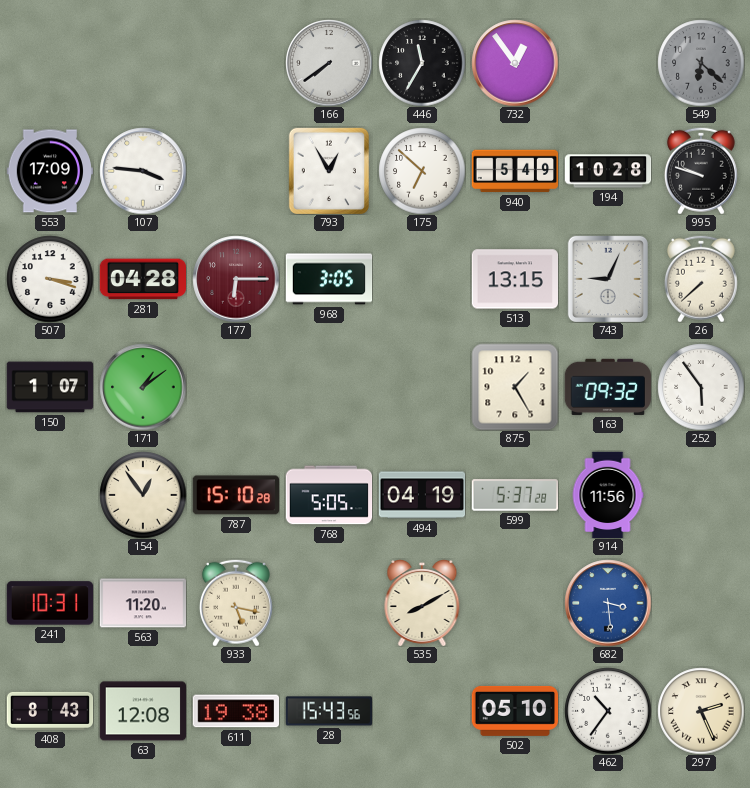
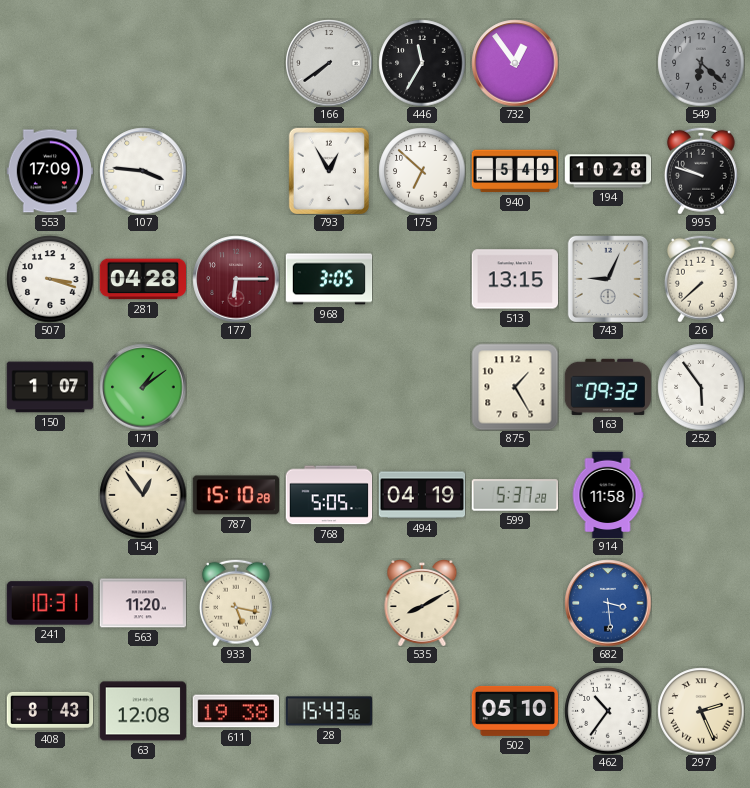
914: 11:56 -> 11:58 (608, 495)
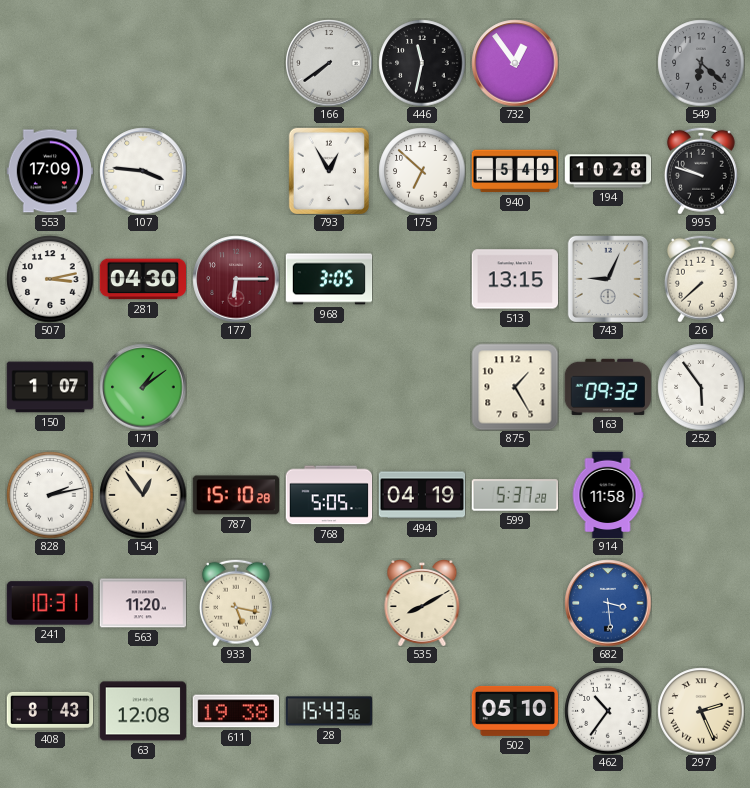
446: 11:35 -> 11:32 (422, 63)
507: 3:18 -> 3:13 (50, 279)
281: 04:28 -> 04:30 (142, 279)
828: none -> 2:13 (50, 495)
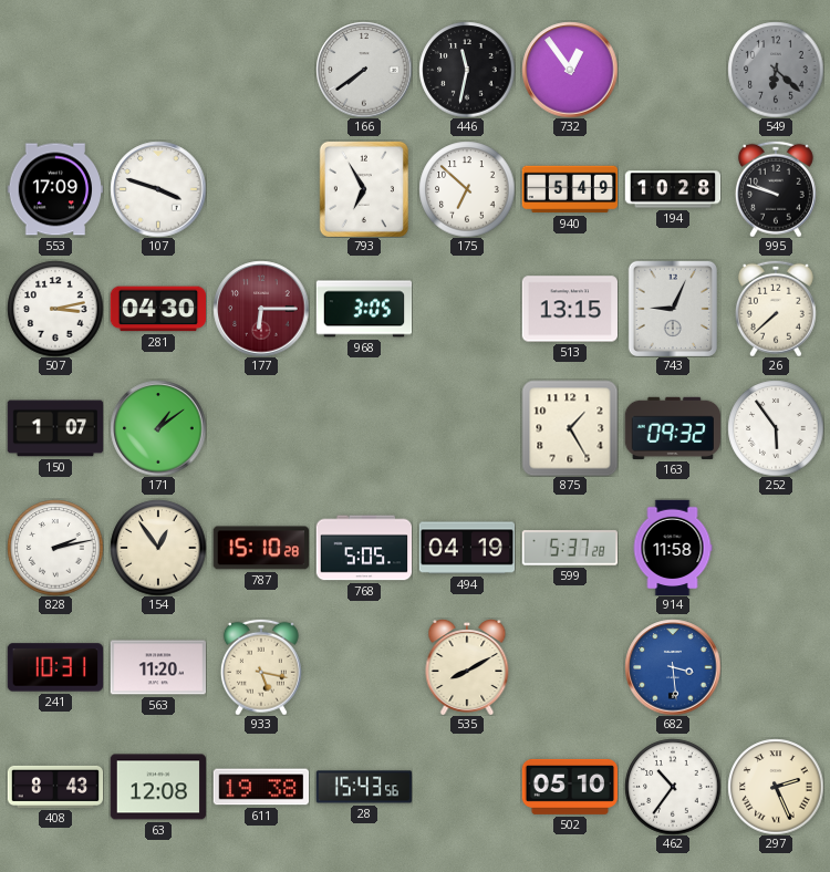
107: 3:46 -> 3:48 (158, 189)
793: 12:55 -> 6:55 (364, 189)
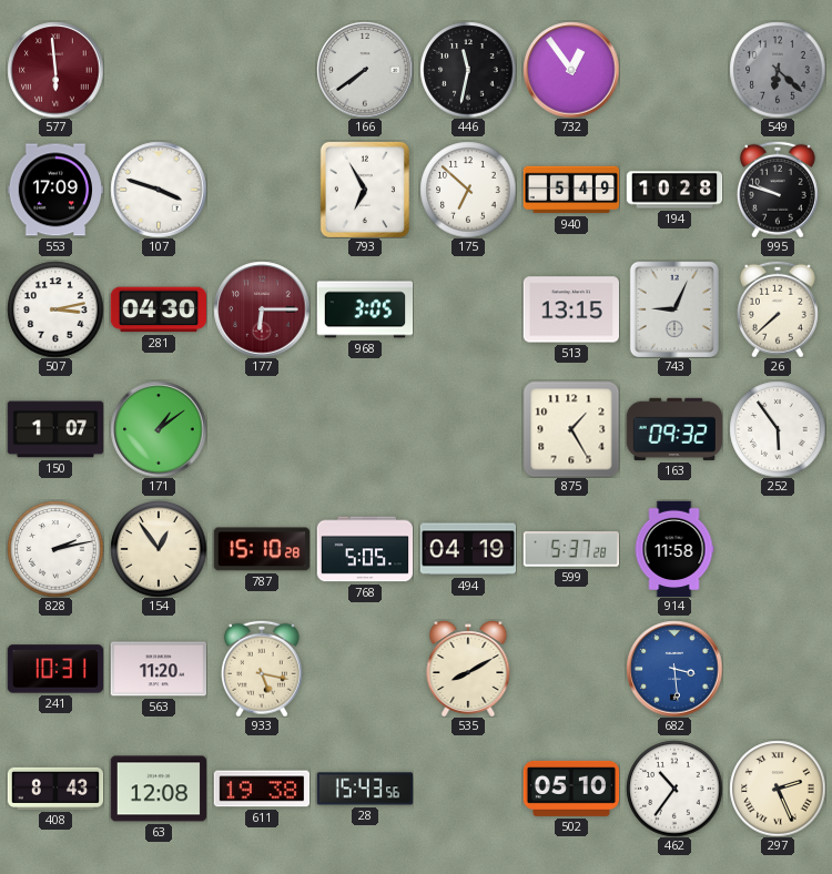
577: none -> 5:59 (55, 70)
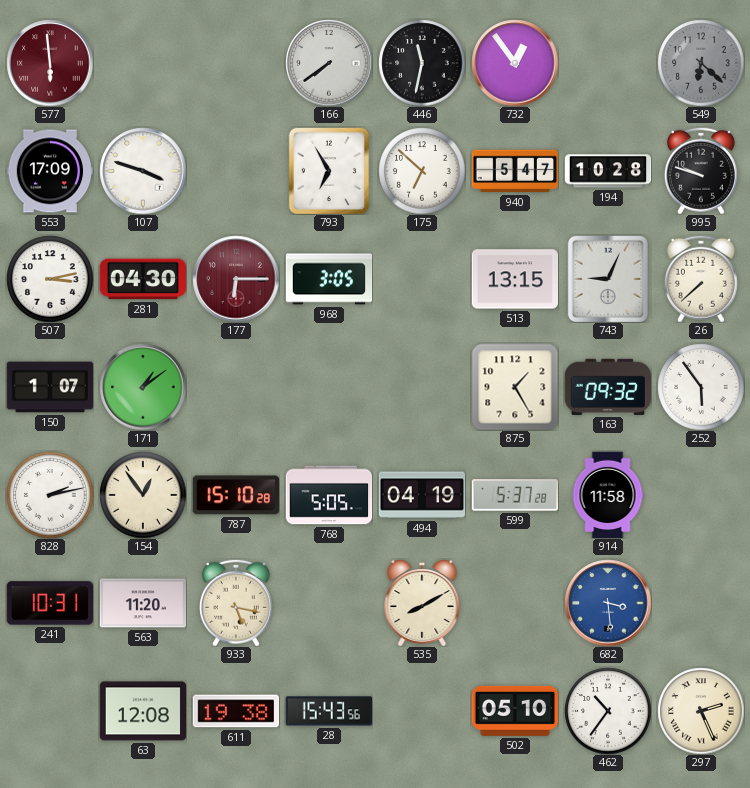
940: 5:49 -> 5:47 (515, 171)
408: 8:43 -> none (55, 789)
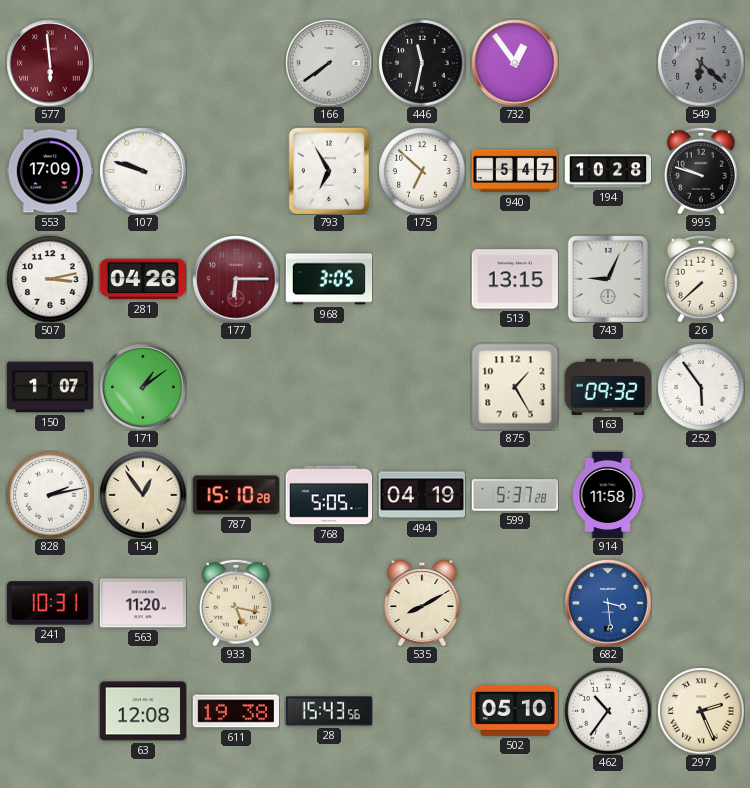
107: 3:48 -> 9:48 (143, 171)
281: 04:30 -> 04:26 (142, 279)
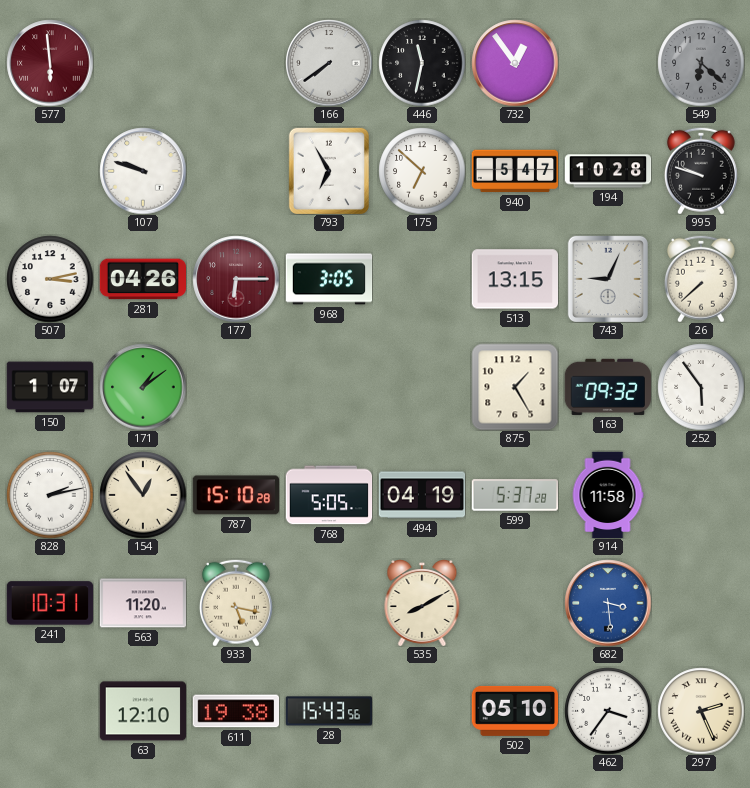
553: 17:09 -> none (49, 171)
63: 12:08 -> 12:10 (143, 711)
462: 10:36 -> 3:36 (608, 711)
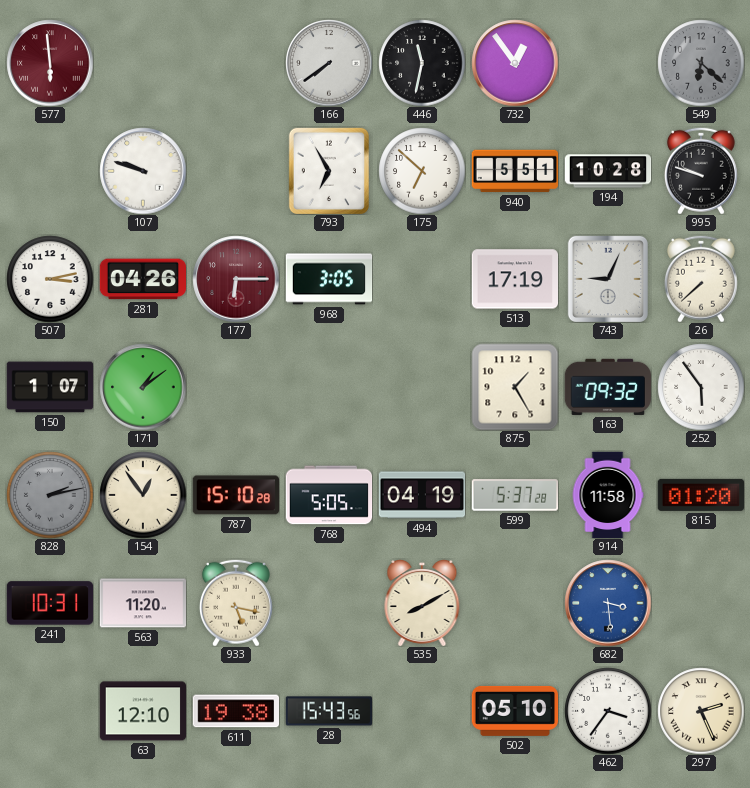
940: 5:47 -> 5:51 (515, 171)
513: 13:15 -> 17:19 (514, 279)
828 dial: white -> grey (50, 495)
815: none -> 01:20 (700, 495)
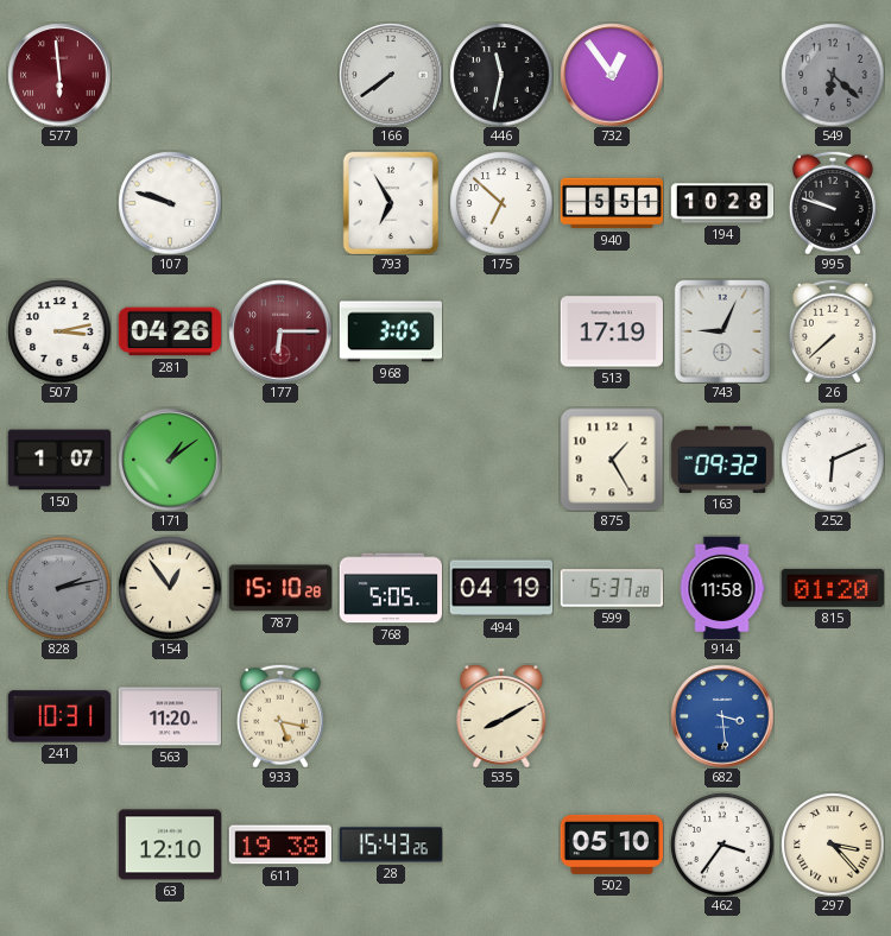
252: 5:54 -> 6:11 (833, 460)
28: 15:43:56 -> 15:43:26 (391, 845)
297: 2:26 -> 3:23 (833, 845)
